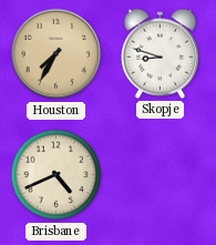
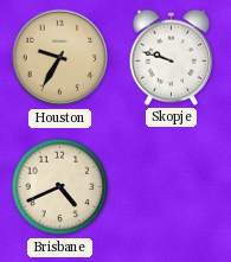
Houston: 7:35 -> 9:35 (60, 58)
Skopje: 8:48 -> 9:48 (172, 57)
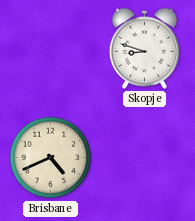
Houston: 9:35 -> none (60, 58)
Skopje: 9:48 -> 8:48 (145, 48)
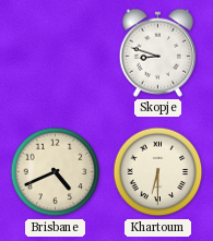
Khartoum: none -> 6:30 (158, 172)
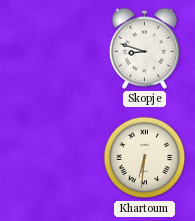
Brisbane: 4:41 -> none (56, 172)
Khartoum: 6:30 -> 6:31 (145, 158)
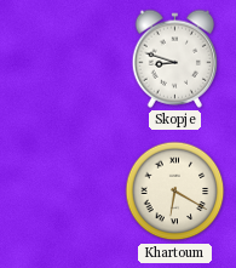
Khartoum: 6:31 -> 6:20 (175, 192)
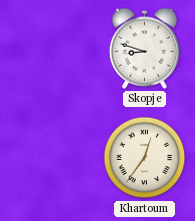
Khartoum: 6:20 -> 12:36 (145, 158)
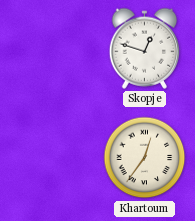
Skopje: 8:48 -> 12:48 (145, 48)
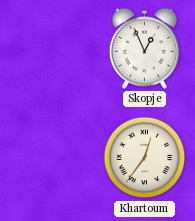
Skopje: 12:48 -> 12:56 (145, 48)
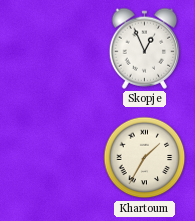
Khartoum: 12:36 -> 1:35 (145, 158)
